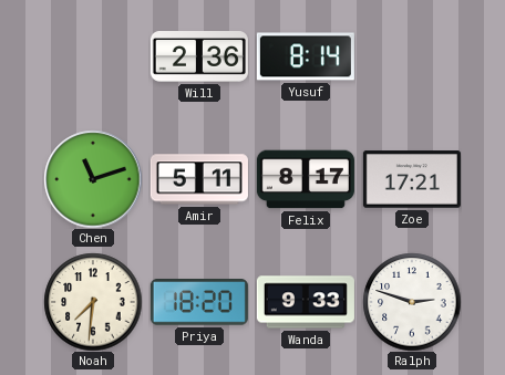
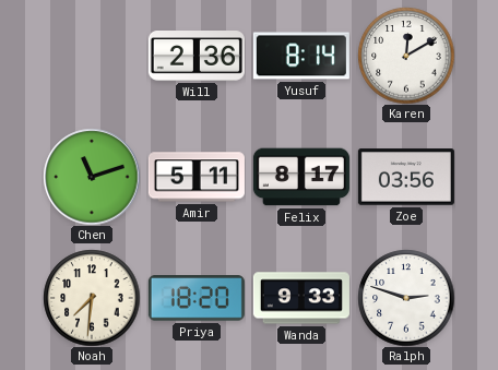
Karen: none -> 12:10 (406, 56)
Zoe: 17:21 -> 03:56 (406, 177)
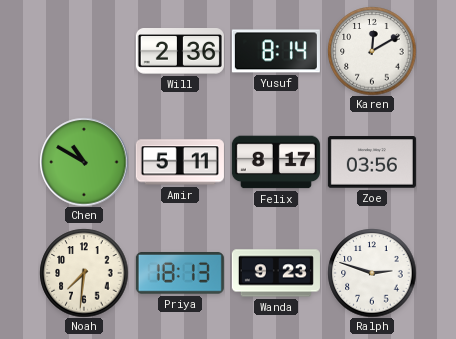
Chen: 11:12 -> 10:50 (84, 162)
Priya: 18:20 -> 18:13 (180, 274)
Wanda: 9:33 -> 9:23 (276, 273)
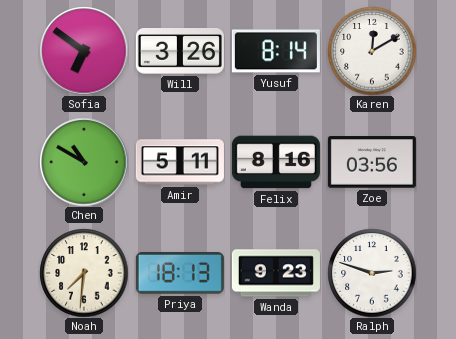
Sofia: none -> 6:51 (84, 51)
Will: 2:36 -> 3:26 (180, 52)
Felix: 8:17 -> 8:16 (276, 162)
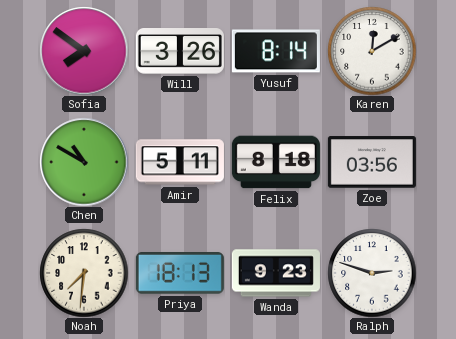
Sofia: 6:51 -> 7:51 (84, 51)
Felix: 8:16 -> 8:18 (276, 162)
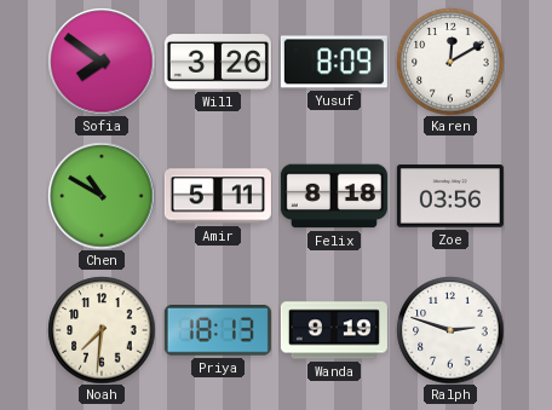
Yusuf: 8:14 -> 8:09 (334, 62)
Wanda: 9:23 -> 9:19 (334, 330)
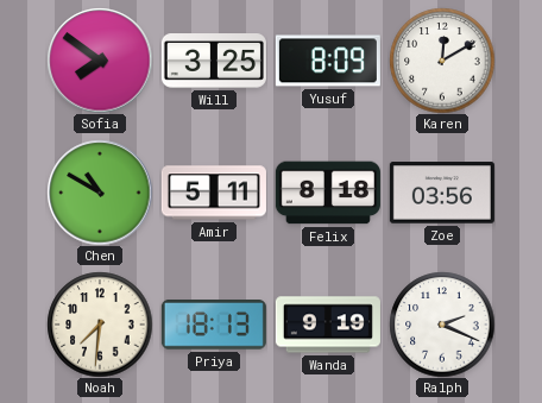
Will: 3:26 -> 3:25 (214, 62)
Ralph: 2:48 -> 2:19 (442, 325)
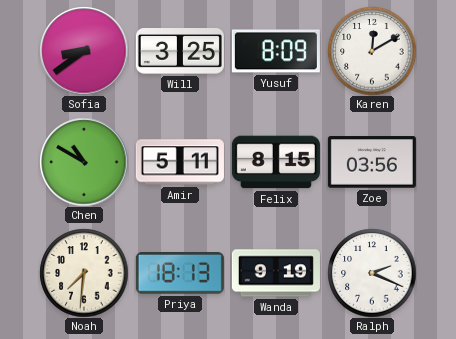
Sofia: 7:51 -> 8:39 (84, 51)
Felix: 8:18 -> 8:15 (276, 162)
